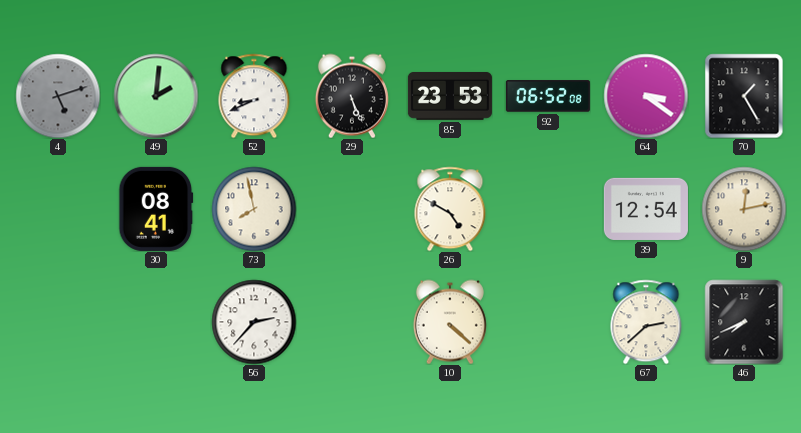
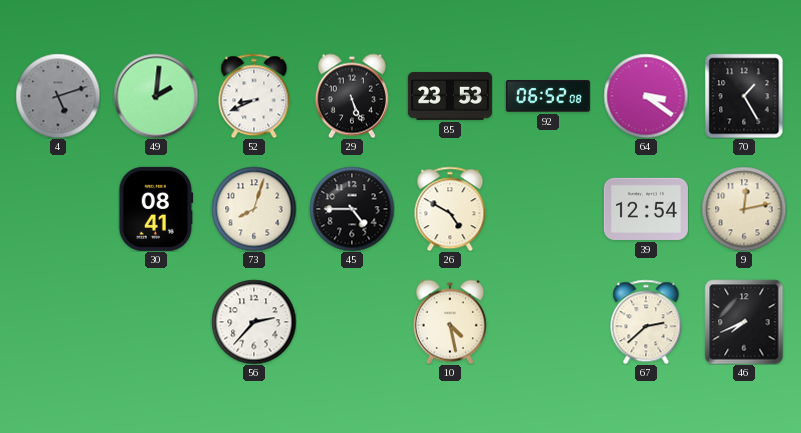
73: 7:58 -> 8:03 (254, 209)
45: none -> 4:45 (352, 209)
10: 4:22 -> 4:28 (450, 322)
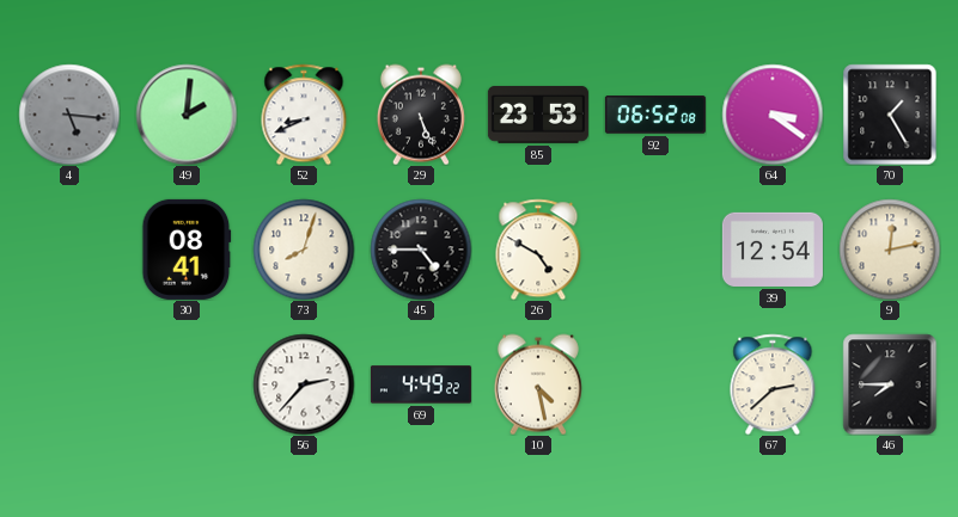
4: 5:12 -> 5:16 (69, 115)
69: none -> 4:49 (421, 384)
46: 7:41 -> 7:45 (890, 384)
